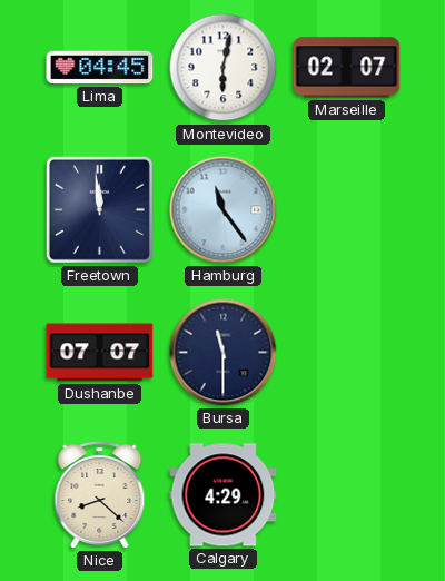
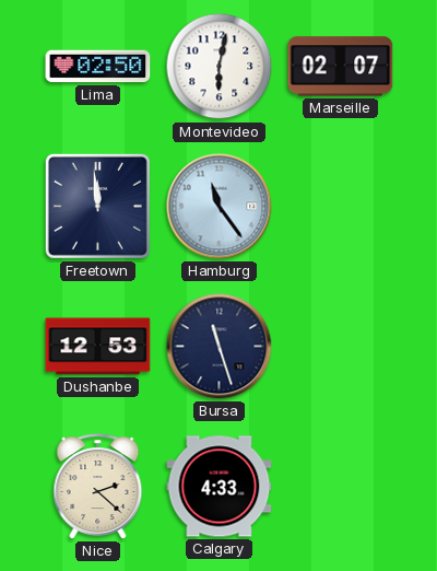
Lima: 04:45 -> 02:50 (98, 67)
Dushanbe: 07:07 -> 12:53 (98, 347)
Bursa: 11:30 -> 11:27 (220, 347)
Nice: 8:22 -> 2:22 (98, 487)
Calgary: 4:29 -> 4:33 (220, 487)
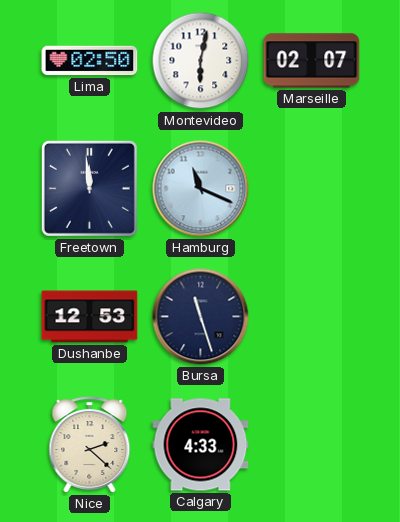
Hamburg: 11:24 -> 11:19 (201, 189)
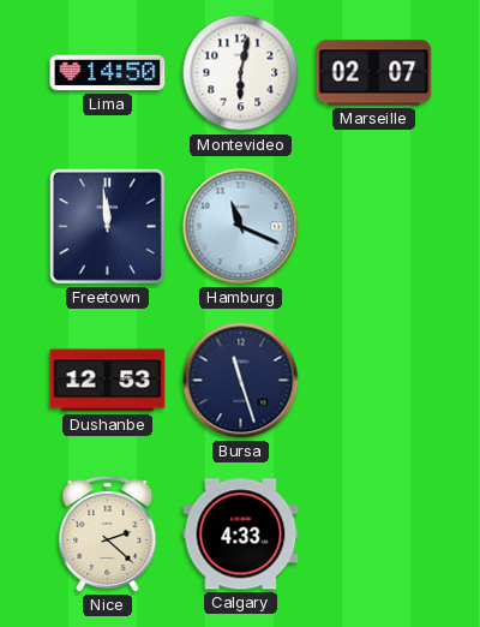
Lima: 02:50 -> 14:50 (108, 73)
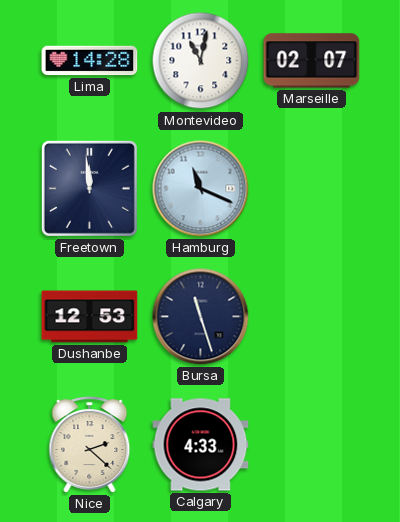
Lima: 14:50 -> 14:28 (90, 61)
Montevideo: 6:02 -> 11:02 (201, 61)
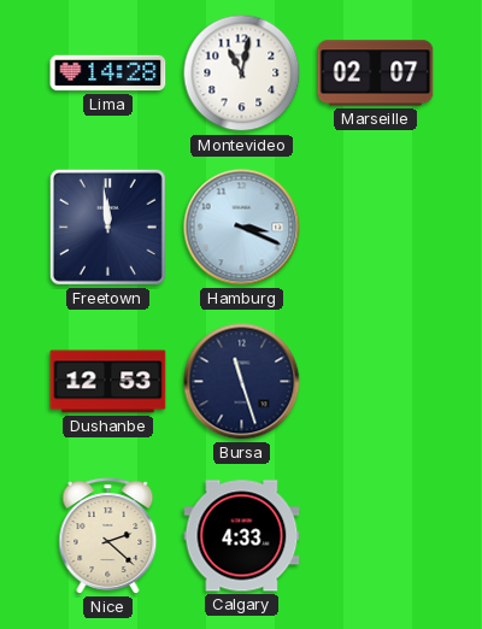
Hamburg: 11:19 -> 3:19 (242, 228)
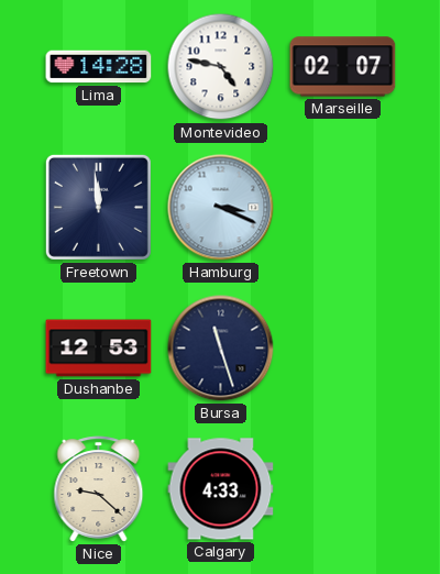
Montevideo: 11:02 -> 4:47 (221, 67)
Nice: 2:22 -> 9:22 (99, 489)
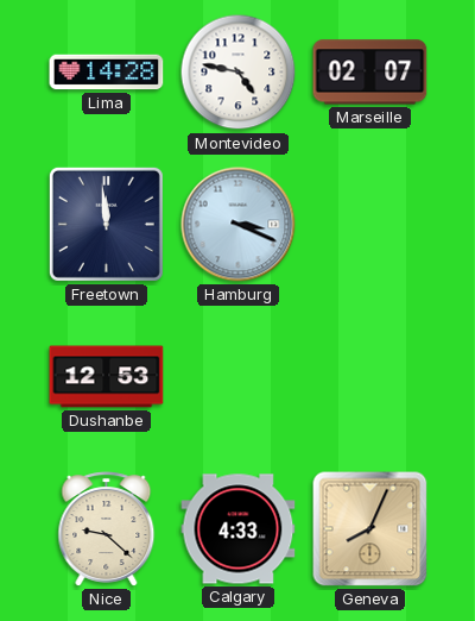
Bursa: 11:27 -> none (221, 349)
Geneva: none -> 8:04 (370, 529)
